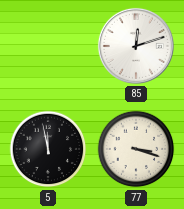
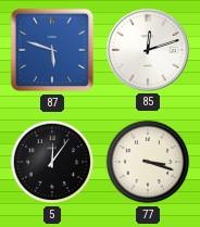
87: none -> 5:48 (52, 50)
5: 11:58 -> 12:06 (52, 162)
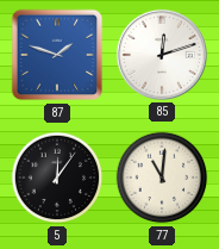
87: 5:48 -> 1:48 (57, 55)
77: 3:18 -> 11:01 (162, 178)
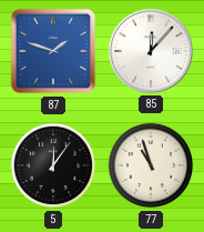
85: 12:12 -> 12:07 (151, 51)
77: 11:01 -> 10:57 (151, 165)
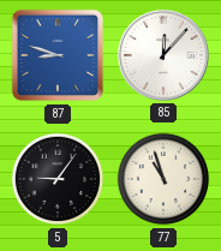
87: 1:48 -> 8:48 (58, 55)
5: 12:06 -> 9:06 (58, 179)
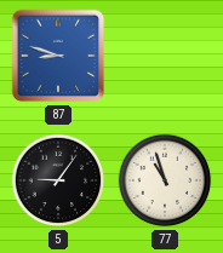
85: 12:07 -> none (163, 55)
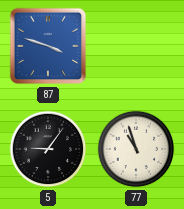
87: 8:48 -> 3:48 (48, 46)
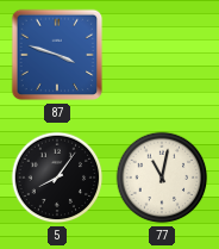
5: 9:06 -> 8:06 (57, 178)
77: 10:57 -> 11:02 (162, 178)
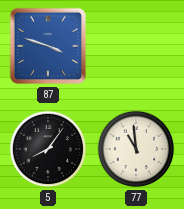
77: 11:02 -> 10:59 (136, 149)
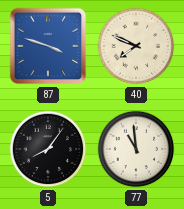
40: none -> 7:49 (136, 46)
